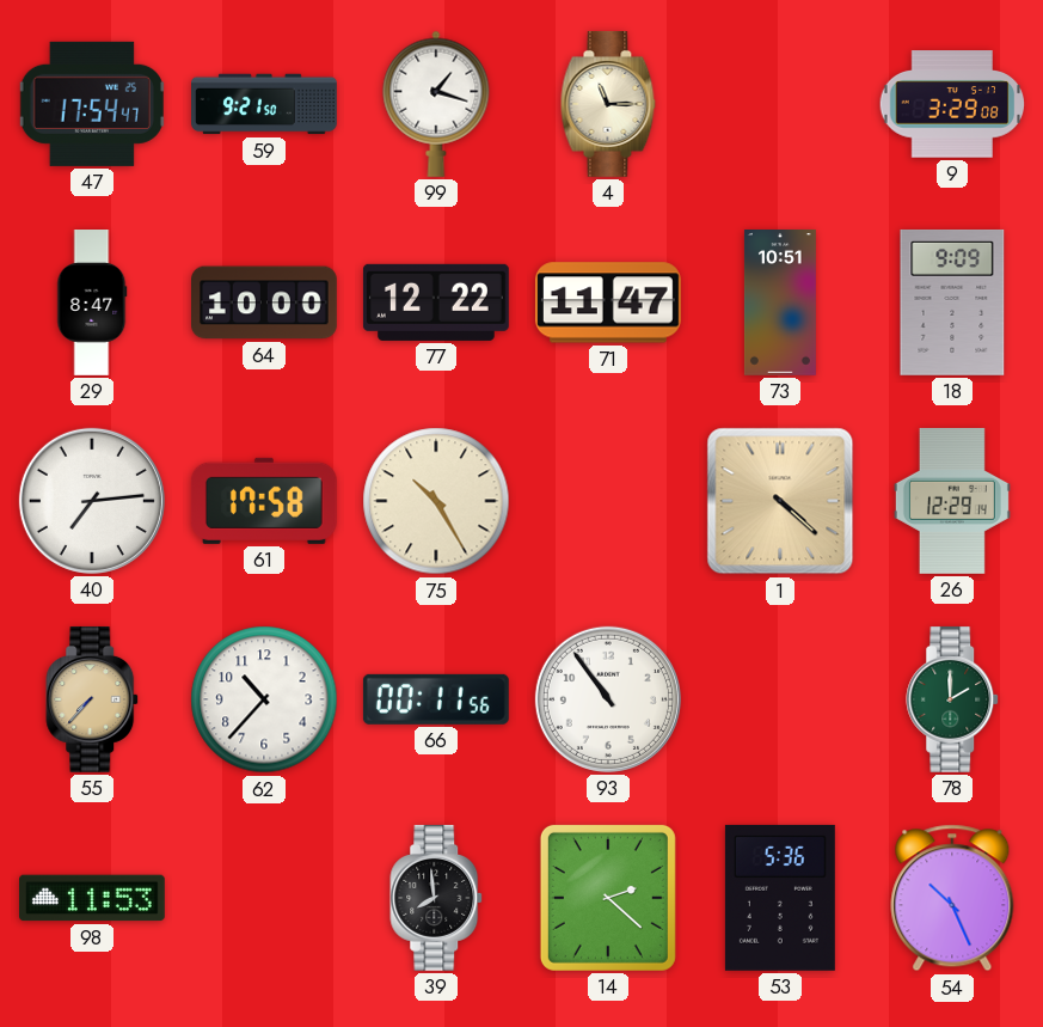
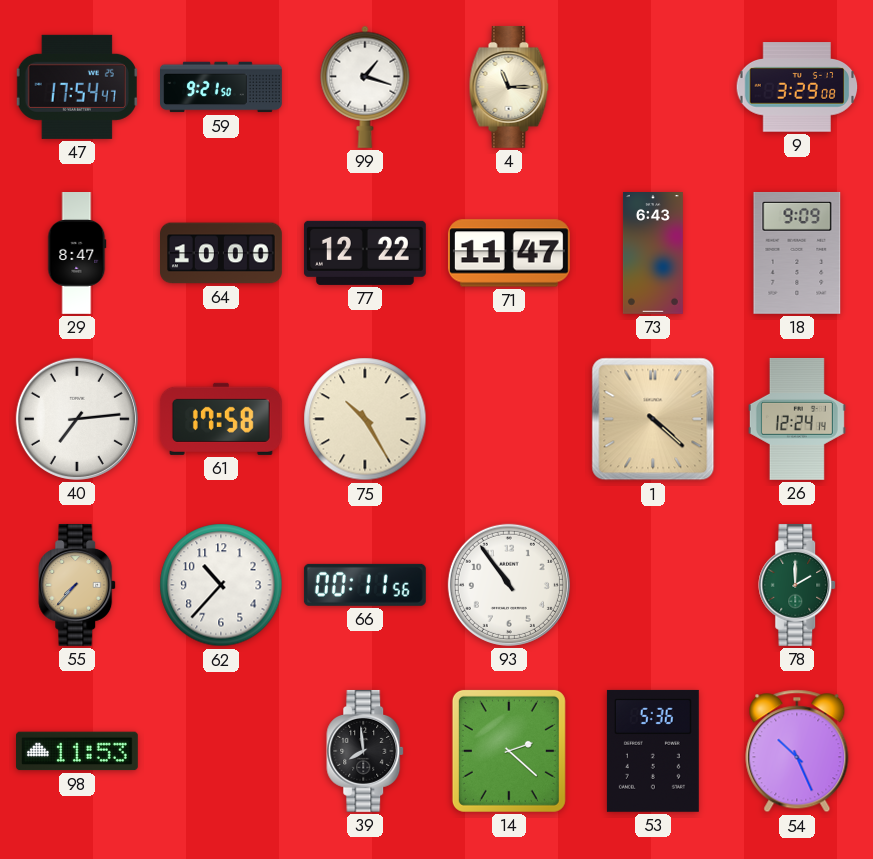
73: 10:51 -> 6:43 (653, 254)
26: 12:29 -> 12:24 (797, 419)
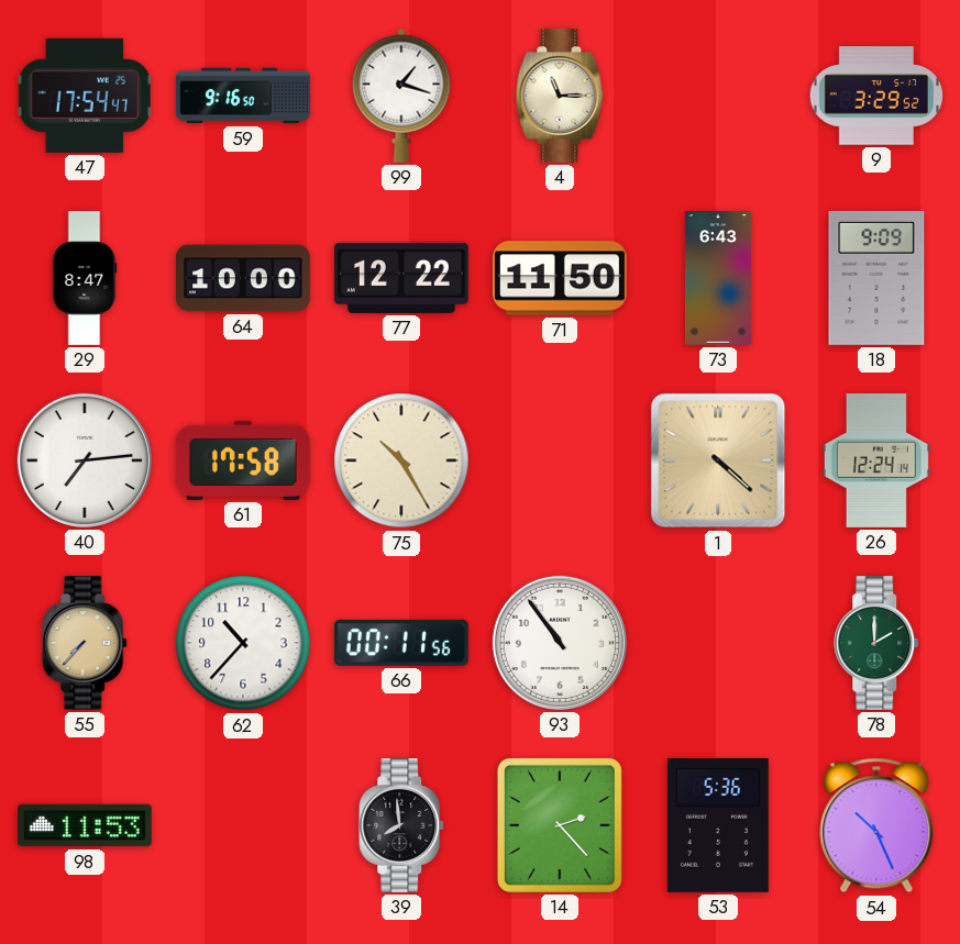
59: 9:21 -> 9:16 (244, 96)
9: 3:29:08 -> 3:29:52 (876, 96)
71: 11:47 -> 11:50 (560, 278)
14: 2:22 -> 2:23 (560, 825)
